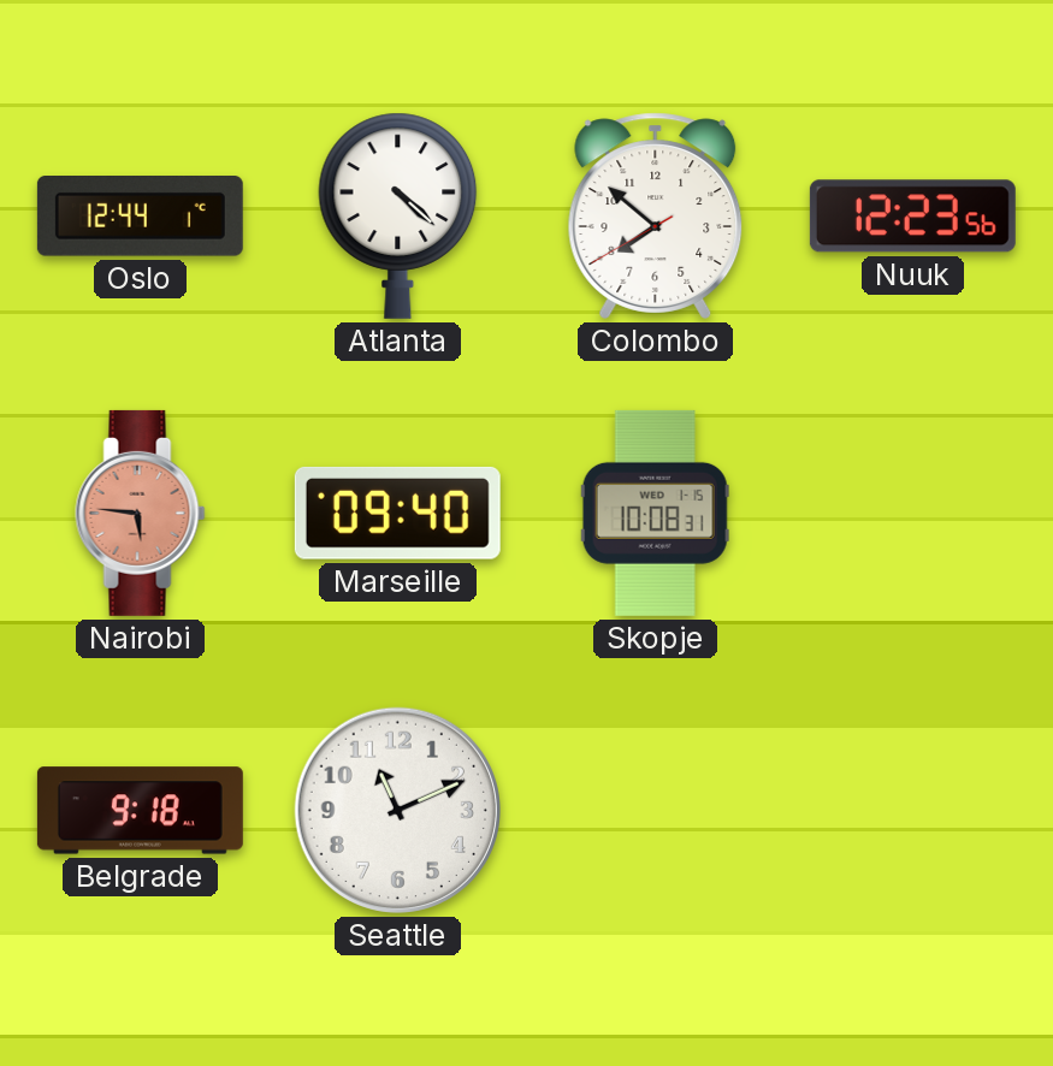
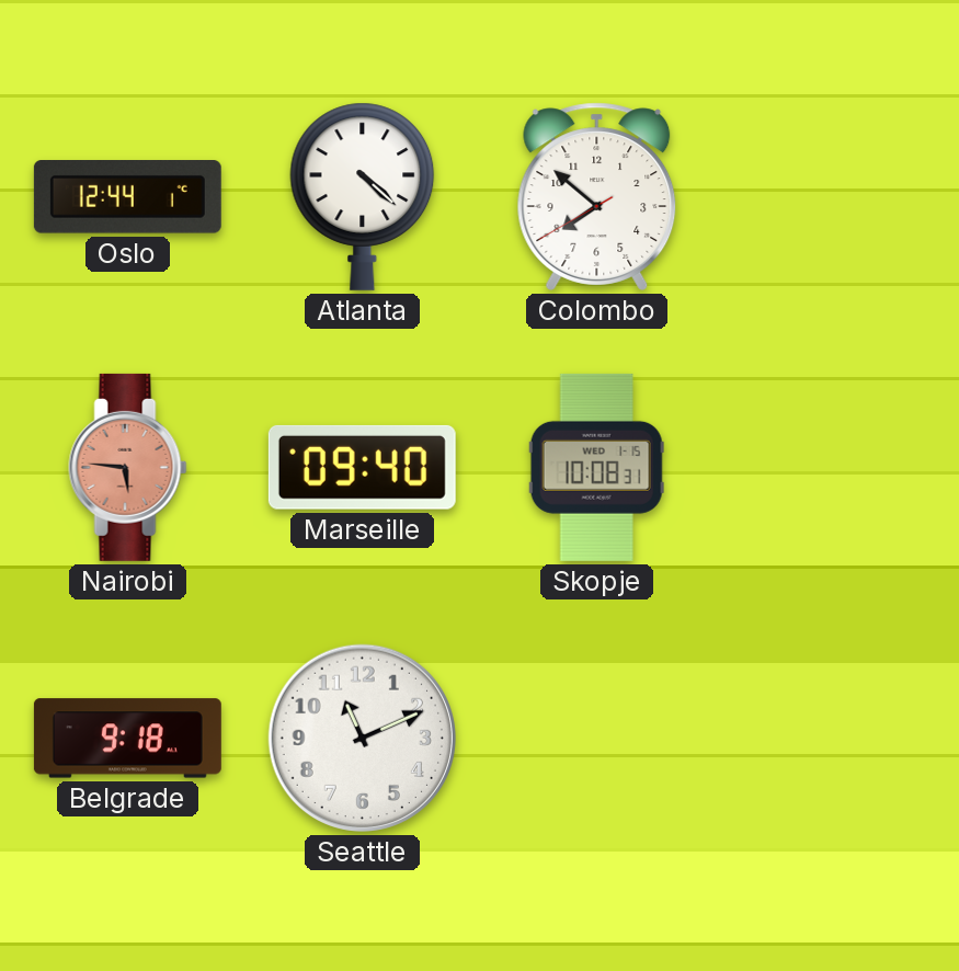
Nuuk: 12:23 -> none (912, 217)
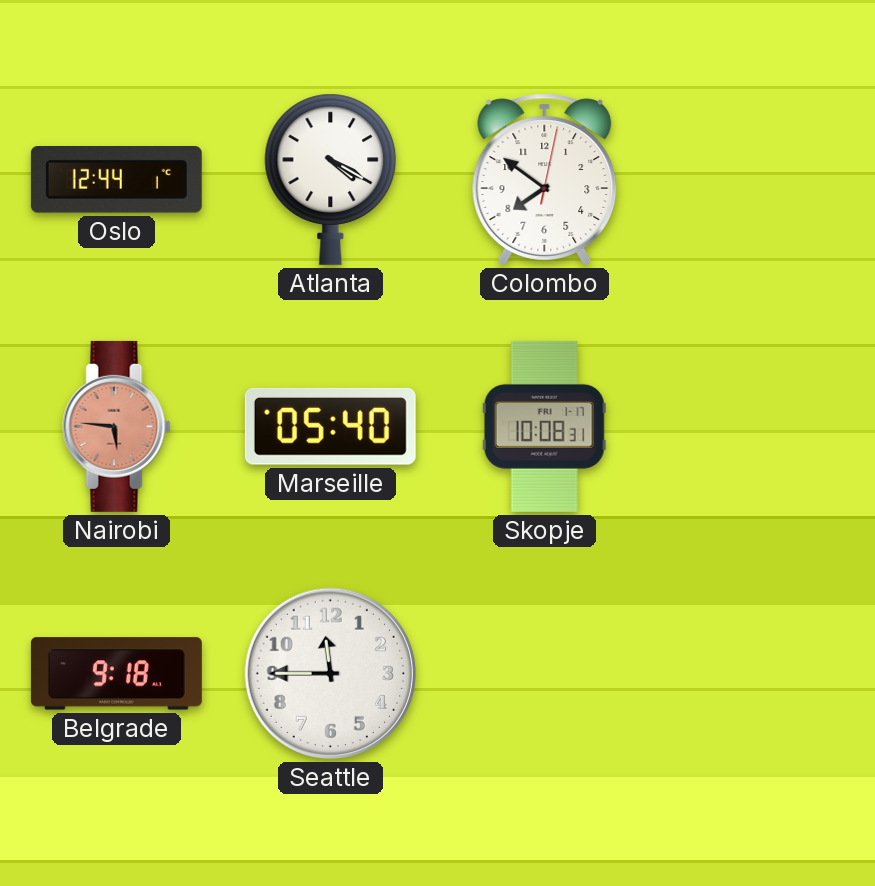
Atlanta: 4:22 -> 4:20 (331, 179)
Colombo: 7:51:40 -> 7:51:02 (545, 179)
Marseille: 09:40 -> 05:40 (330, 426)
Skopje date: WED 1-15 -> FRI 1-17 (544, 426)
Seattle: 11:11 -> 11:45 (330, 673)
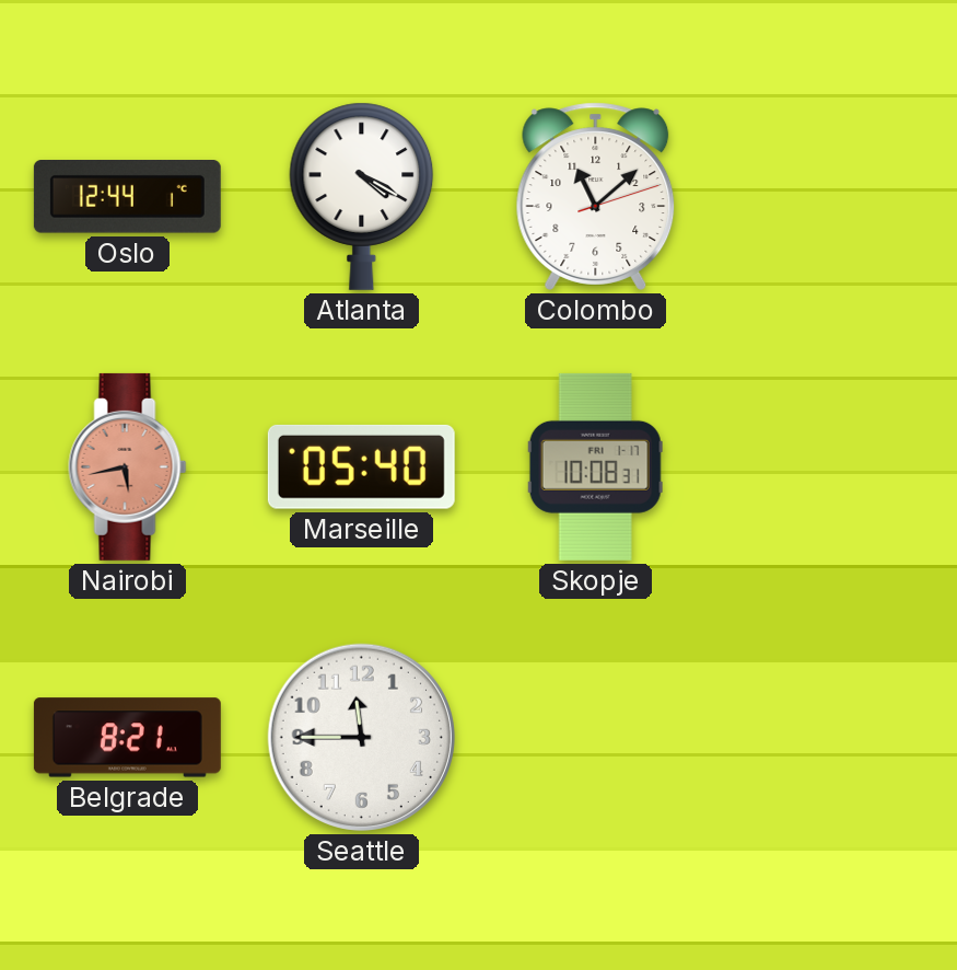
Colombo: 7:51 -> 11:08 (596, 196)
Nairobi: 5:46 -> 5:43 (128, 466)
Belgrade: 9:18 -> 8:21 (127, 738)
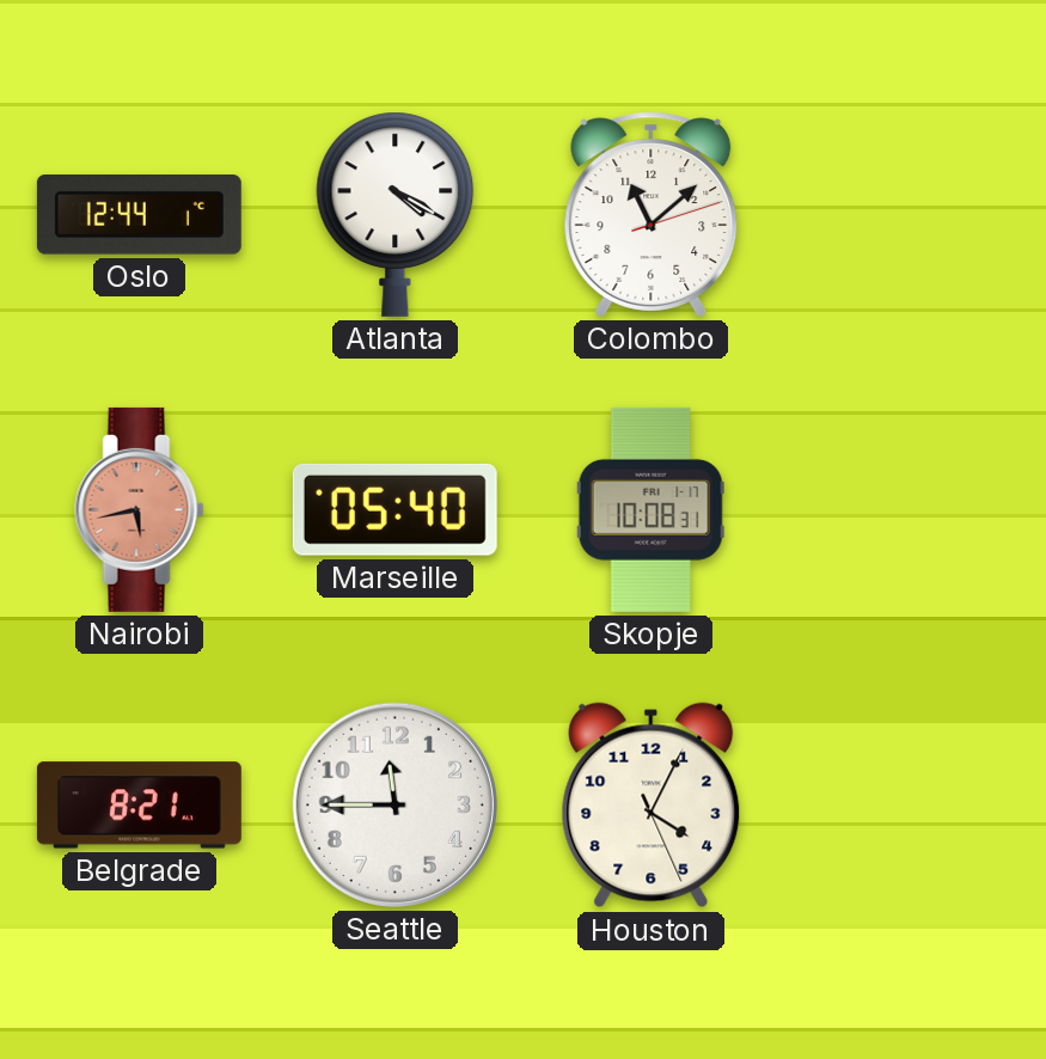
Houston: none -> 4:04 (652, 806)
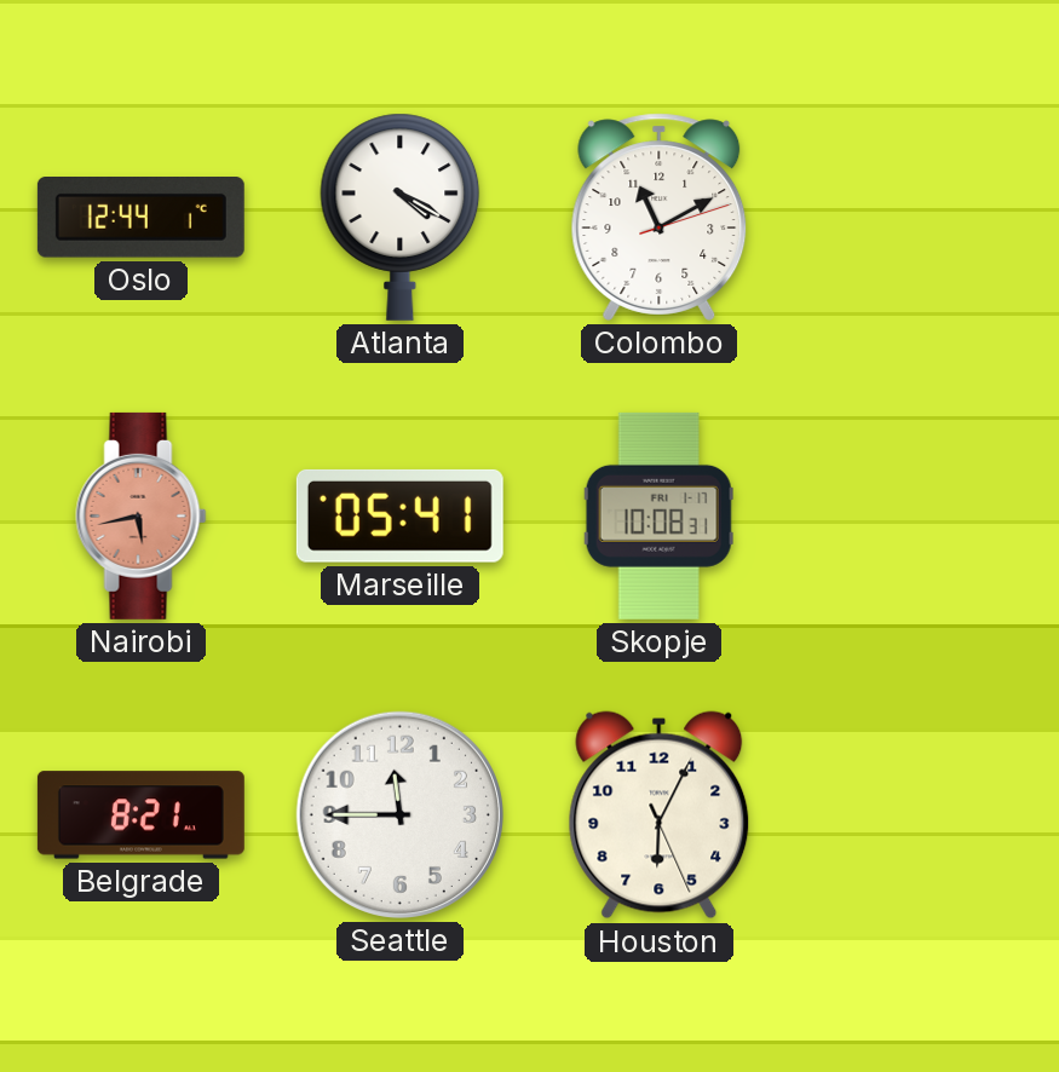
Colombo: 11:08 -> 11:10 (660, 217)
Marseille: 05:40 -> 05:41 (399, 515)
Houston: 4:04 -> 6:04 (660, 815)
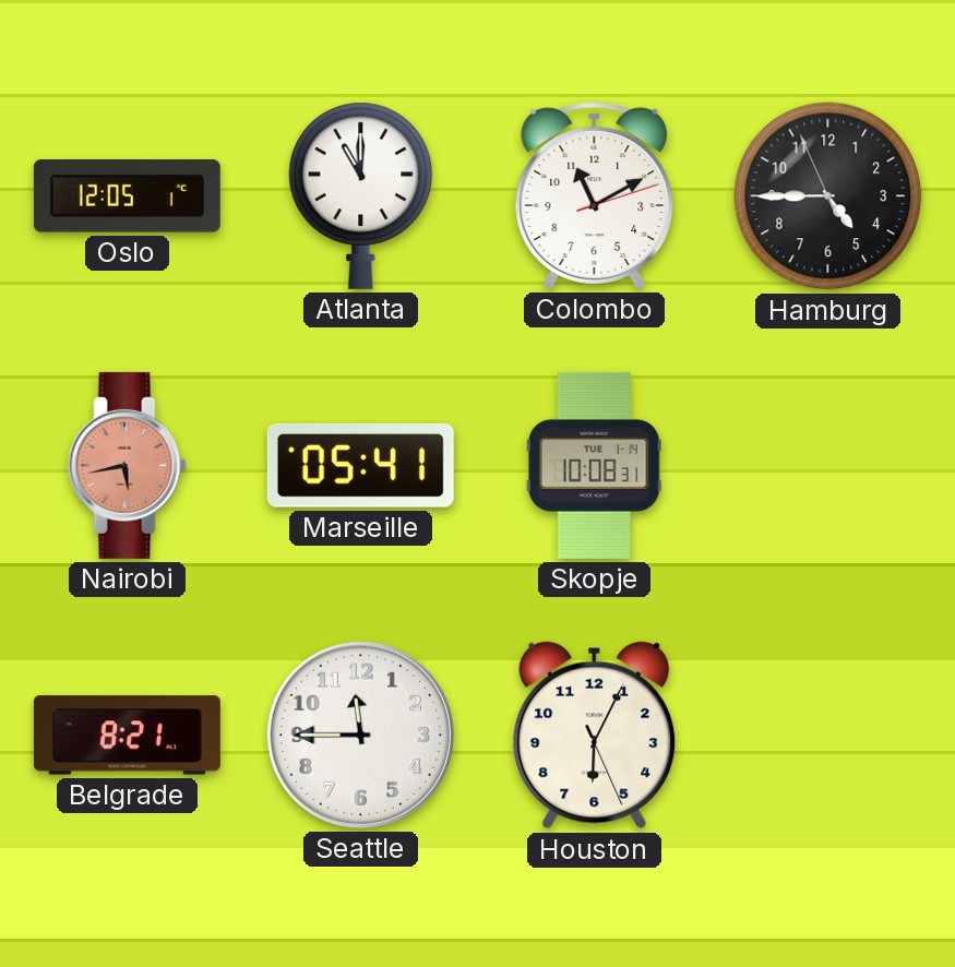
Oslo: 12:44 -> 12:05 (127, 196)
Atlanta: 4:20 -> 11:00 (361, 195)
Hamburg: none -> 4:44 (828, 196)
Skopje date: FRI 1-17 -> TUE 1-14 (594, 465)
